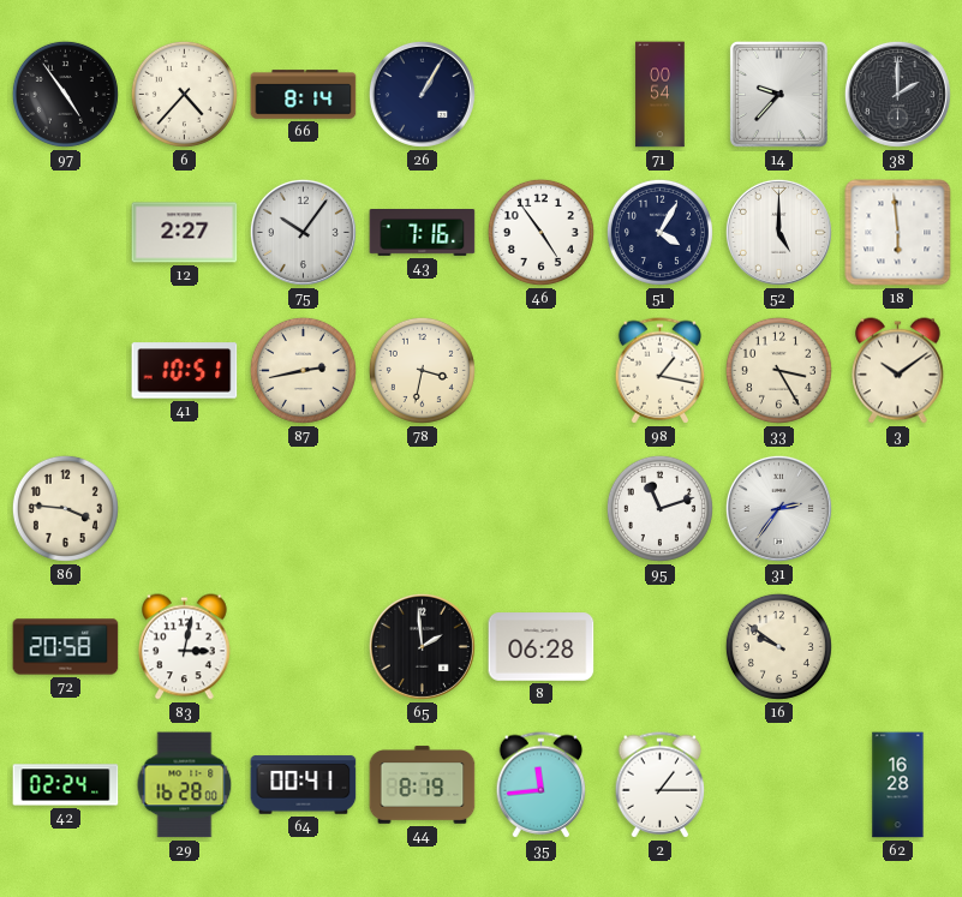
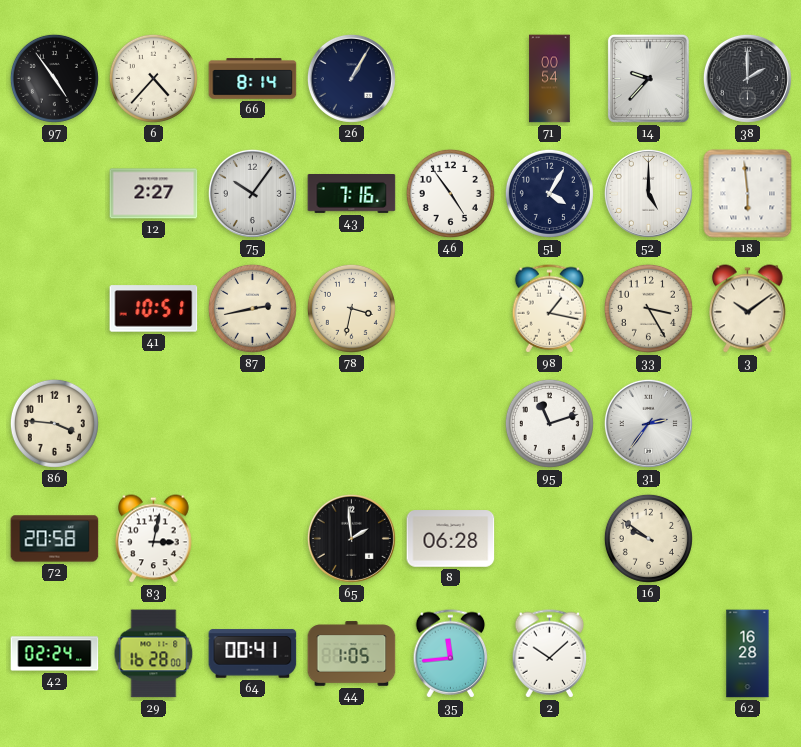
44: 8:19 -> 1:05 (352, 654)
2: 1:15 -> 10:08 (550, 654)
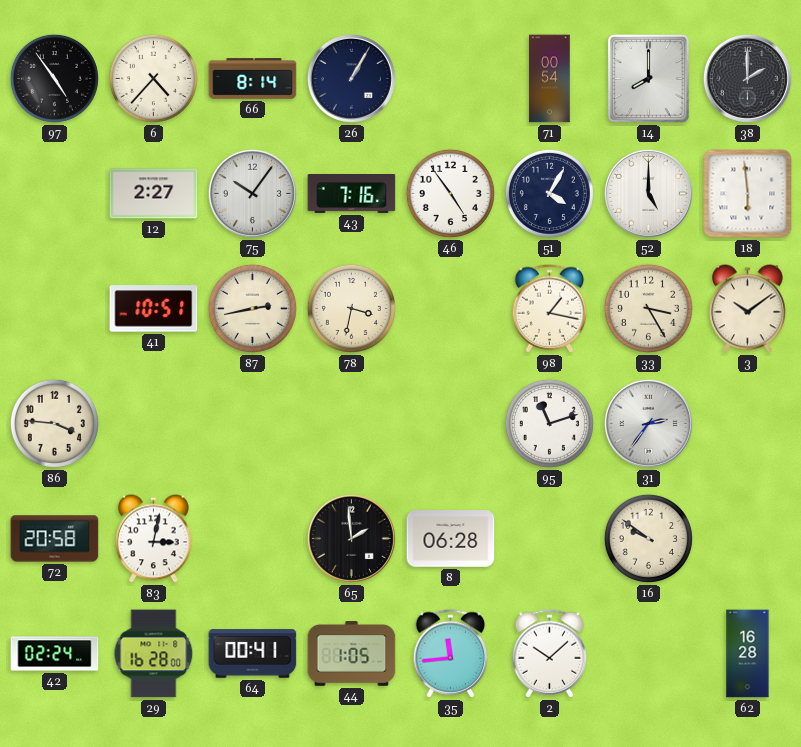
14: 9:37 -> 8:00 (648, 78)
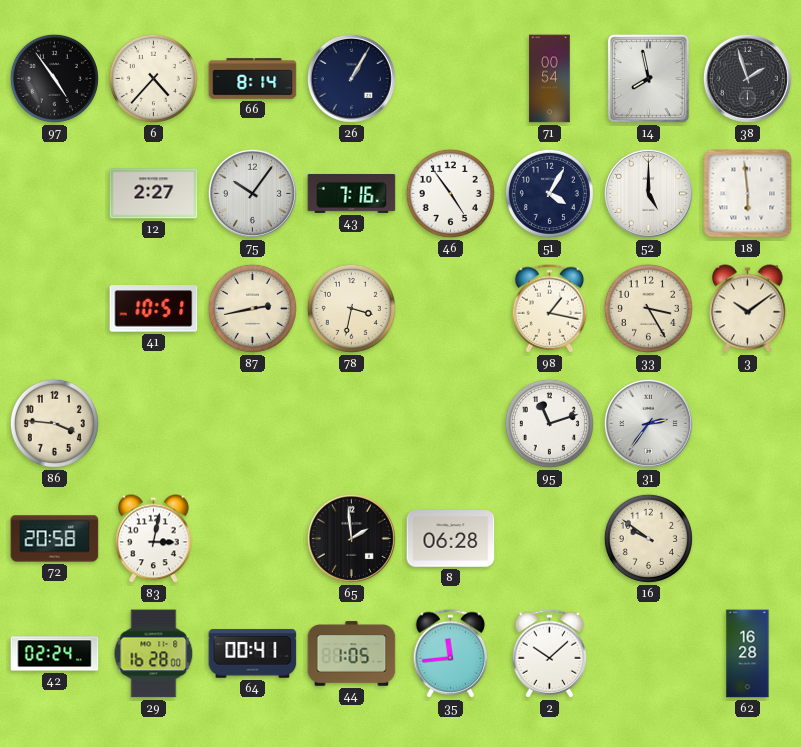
14: 8:00 -> 7:58 (648, 78)
38: 2:00 -> 1:57 (747, 78)
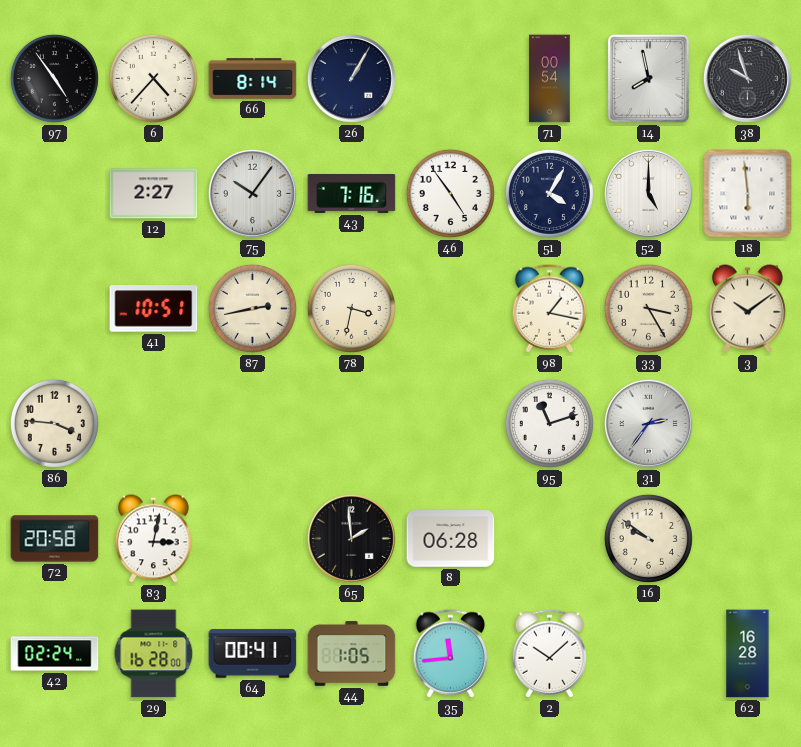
38: 1:57 -> 9:57 (747, 78)
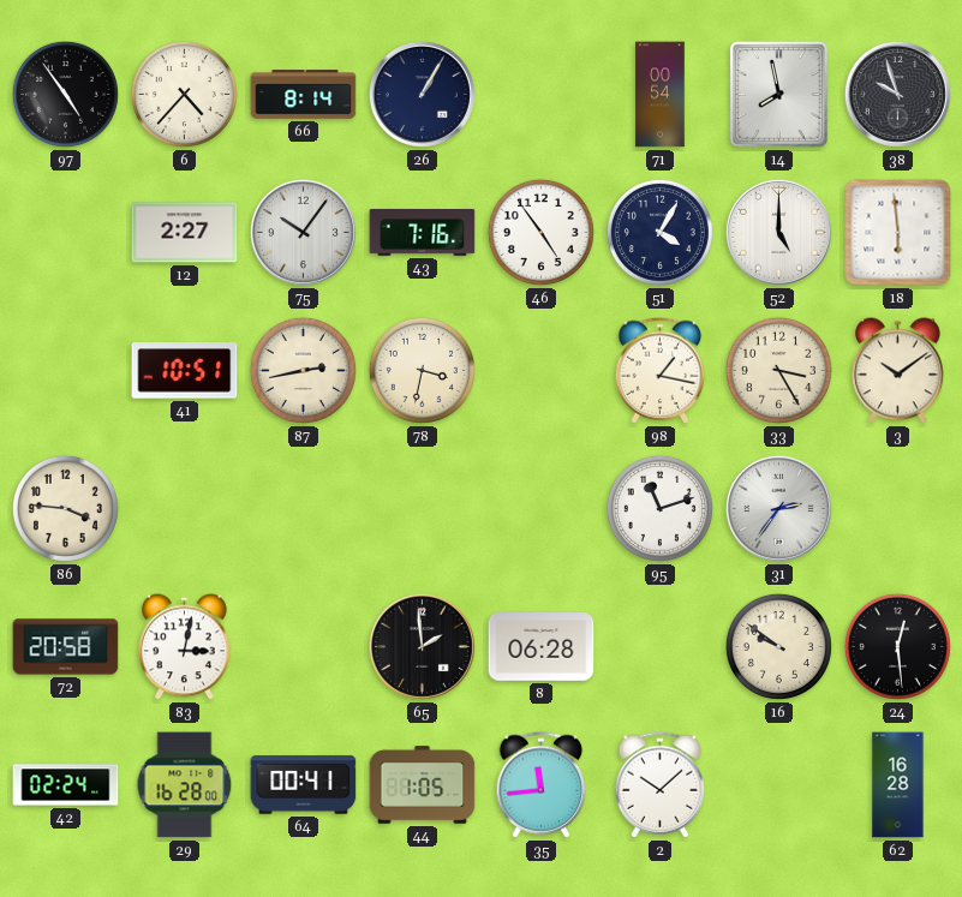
24: none -> 12:29 (897, 646)
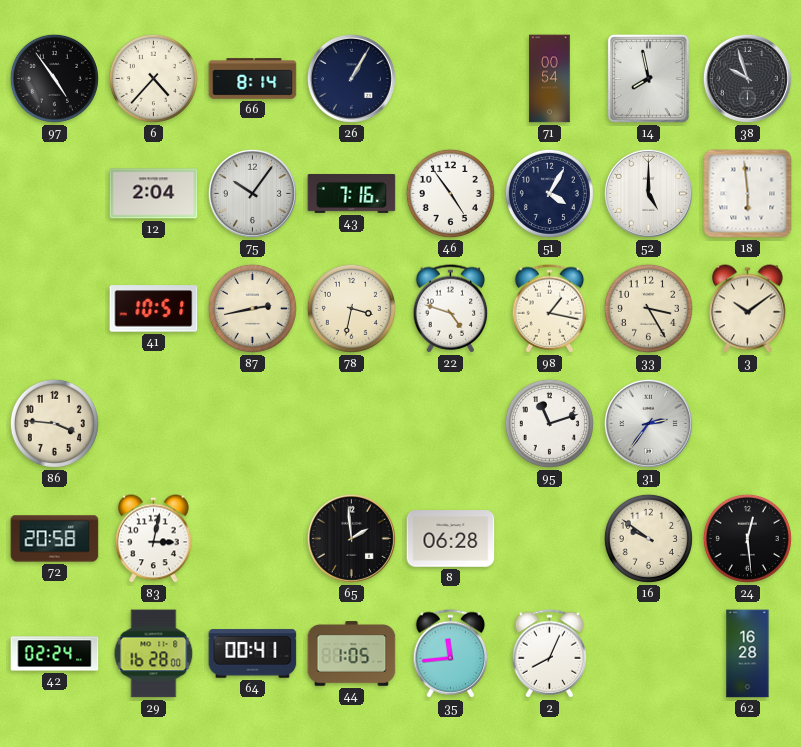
12: 2:27 -> 2:04 (154, 194)
22: none -> 4:48 (451, 309)
2: 10:08 -> 8:04 (550, 654)
